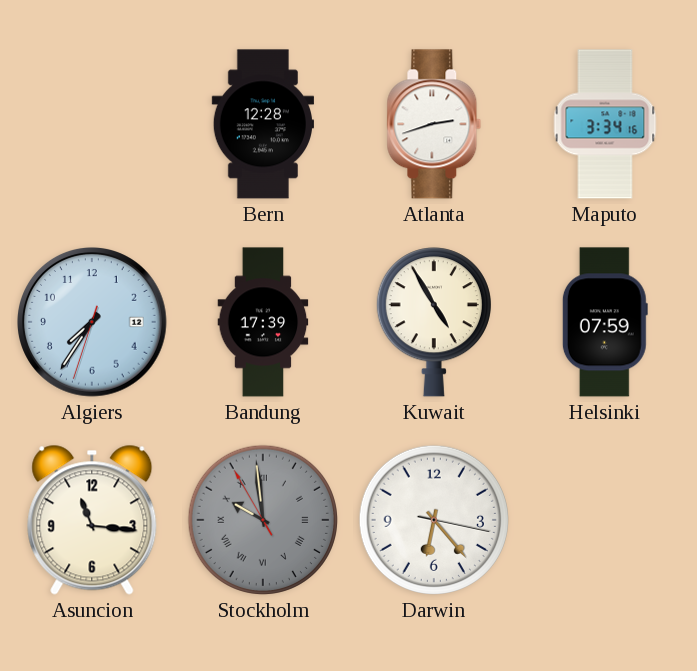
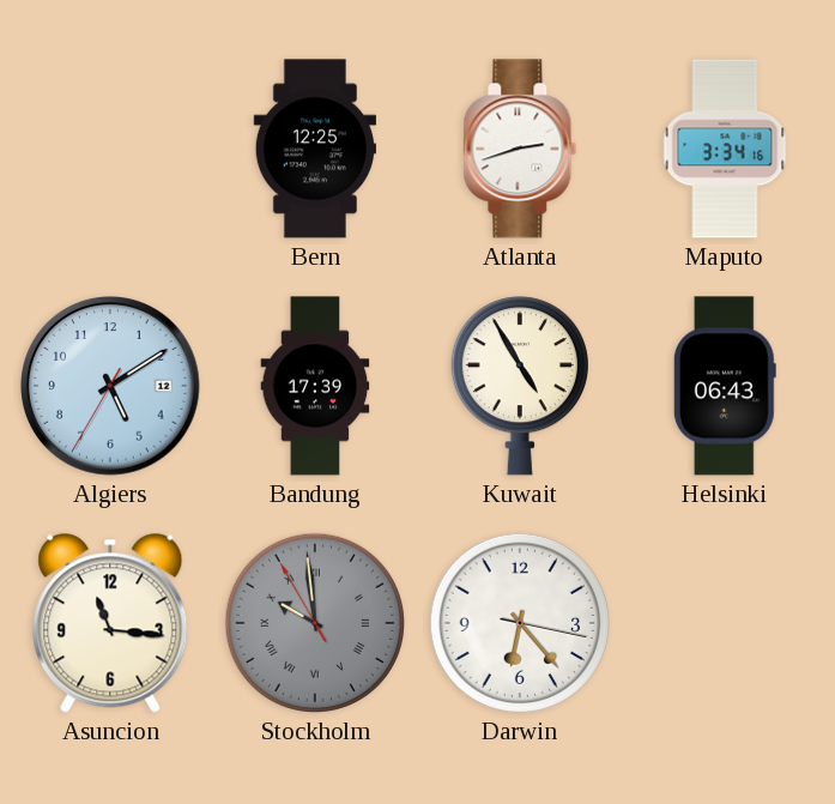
Bern: 12:28 -> 12:25 (314, 149)
Algiers: 7:35 -> 5:09 (111, 387)
Helsinki: 07:59 -> 06:43 (725, 386)
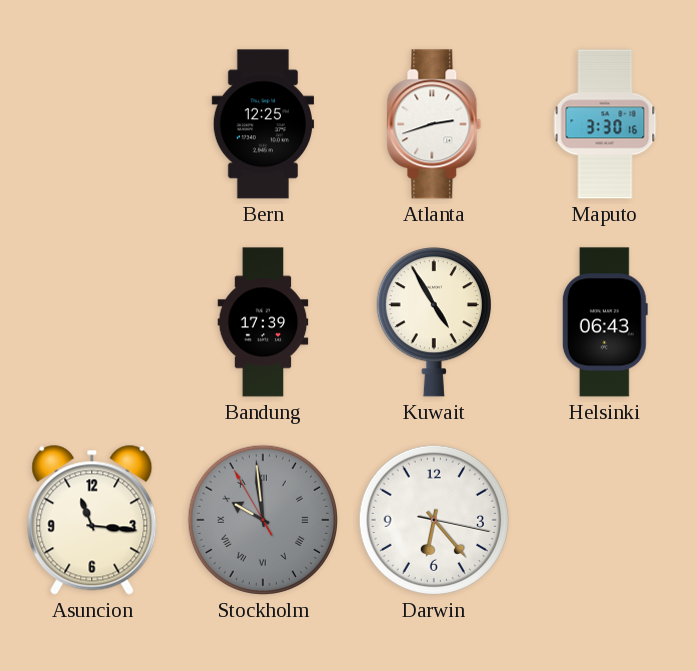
Maputo: 3:34 -> 3:30 (605, 124)
Algiers: 5:09 -> none (111, 387)
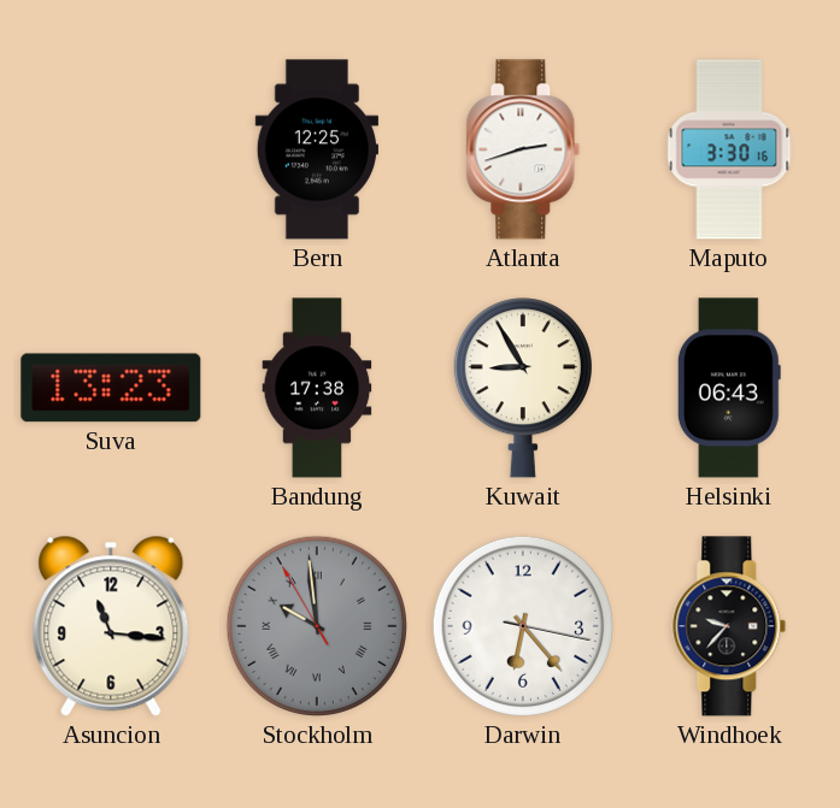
Suva: none -> 13:23 (111, 388)
Bandung: 17:39 -> 17:38 (317, 388)
Kuwait: 4:55 -> 8:55 (523, 388)
Windhoek: none -> 9:37 (729, 626)
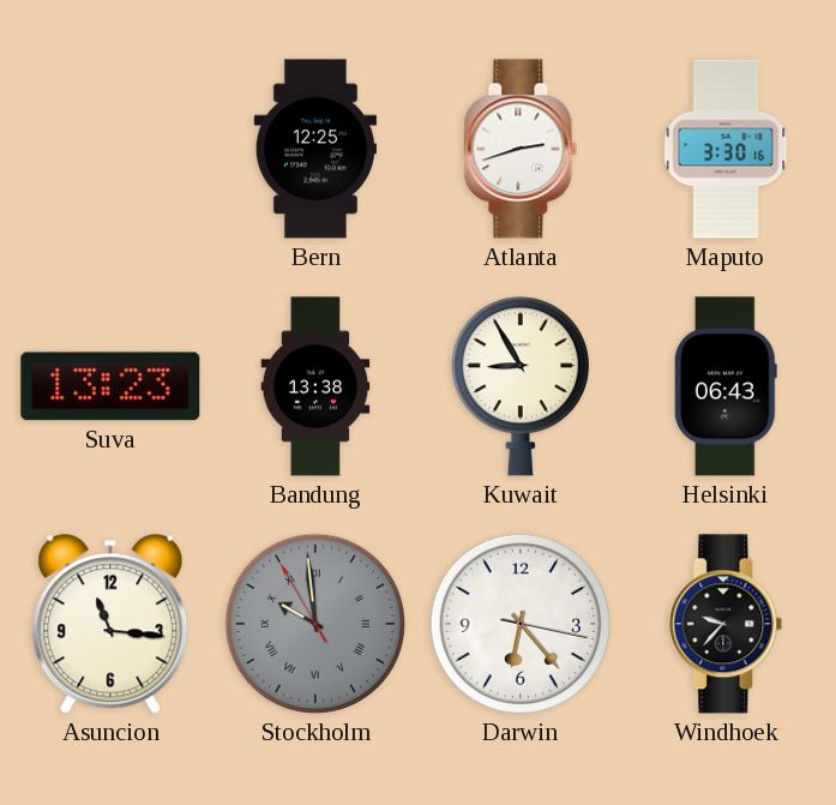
Bandung: 17:38 -> 13:38 (315, 386)
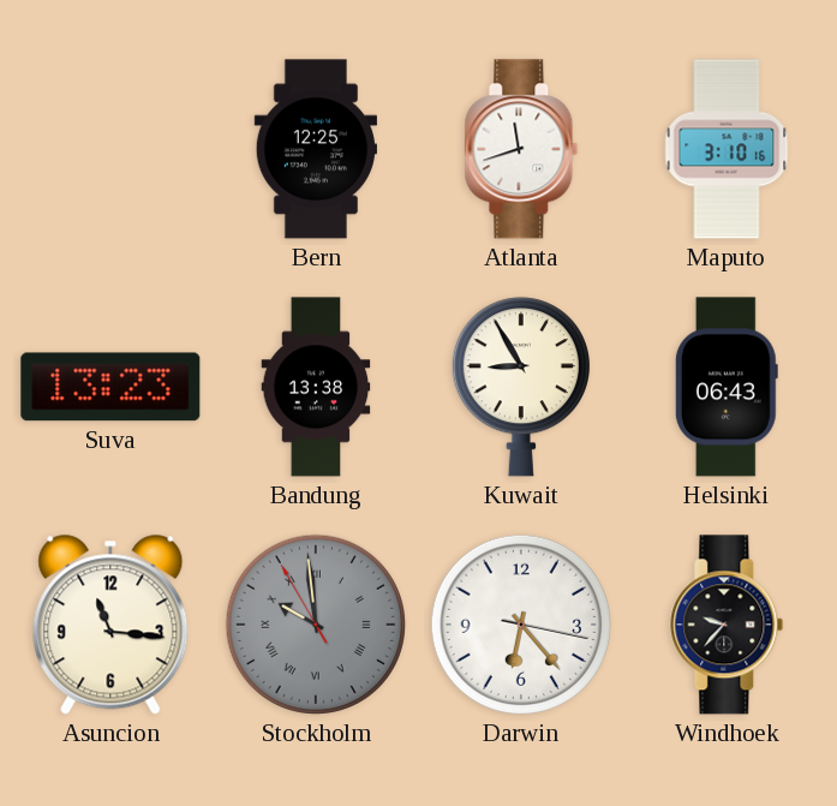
Atlanta: 2:42 -> 11:42 (521, 149)
Maputo: 3:30 -> 3:10 (727, 149)
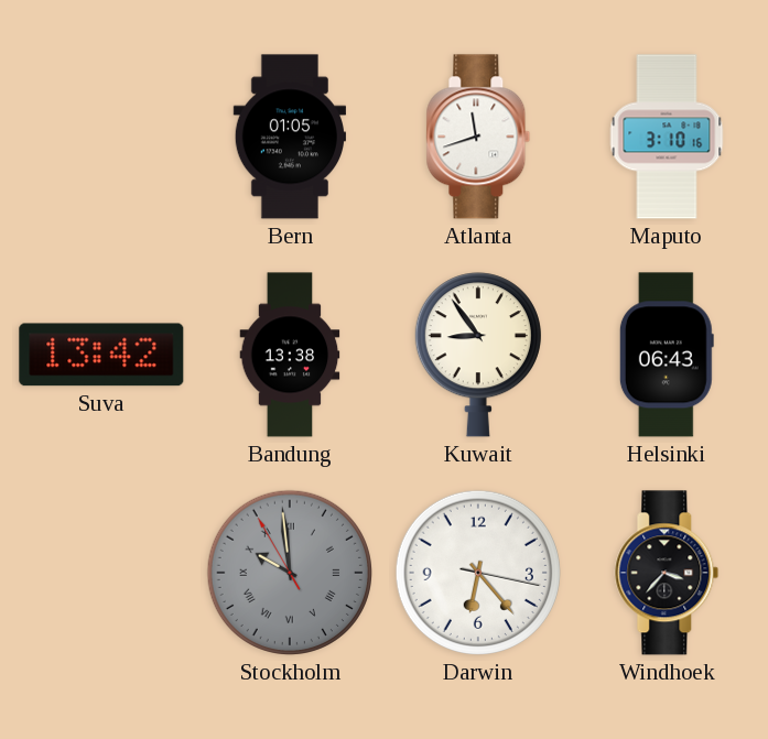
Bern: 12:25 -> 01:05 (289, 137)
Suva: 13:23 -> 13:42 (101, 355)
Kuwait: 8:55 -> 8:54 (478, 355)
Asuncion: 11:16 -> none (110, 625)
Windhoek: 9:37 -> 3:37 (667, 573)
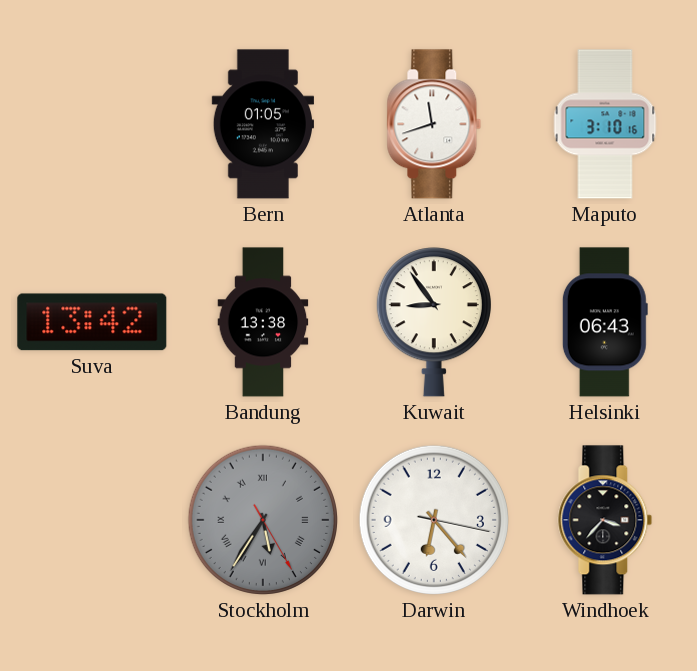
Stockholm: 9:58 -> 5:35 (263, 520)
